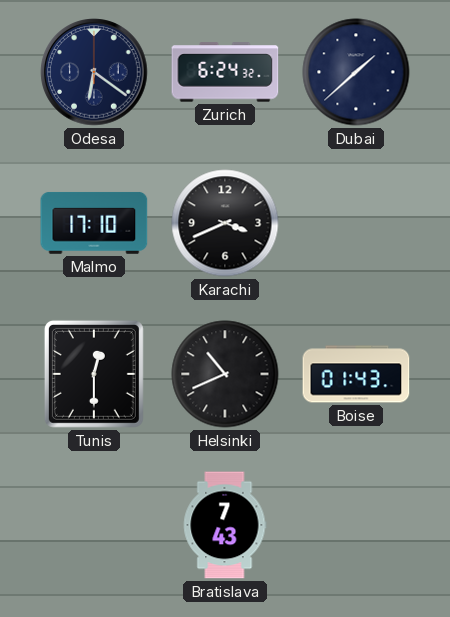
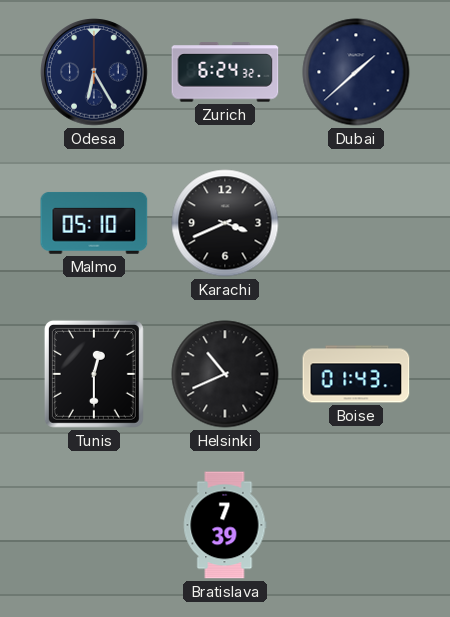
Odesa: 6:21 -> 6:25 (94, 72)
Malmo: 17:10 -> 05:10 (94, 223)
Bratislava: 7:43 -> 7:39 (225, 525)
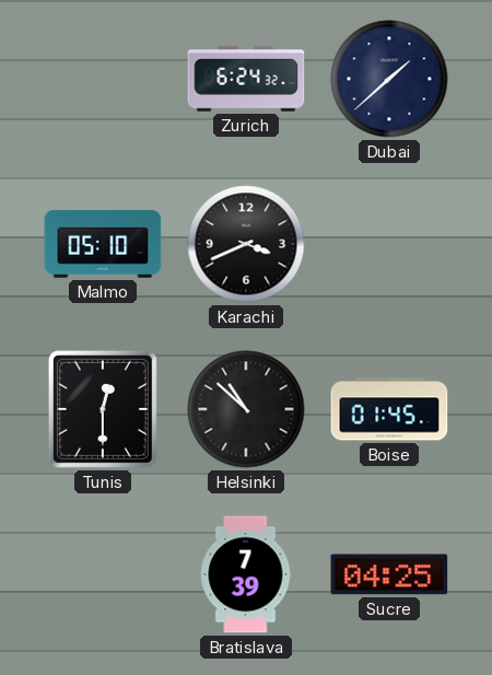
Odesa: 6:25 -> none (94, 72)
Helsinki: 10:41 -> 10:52 (246, 409)
Boise: 01:43 -> 01:45 (389, 409)
Sucre: none -> 04:25 (389, 574)
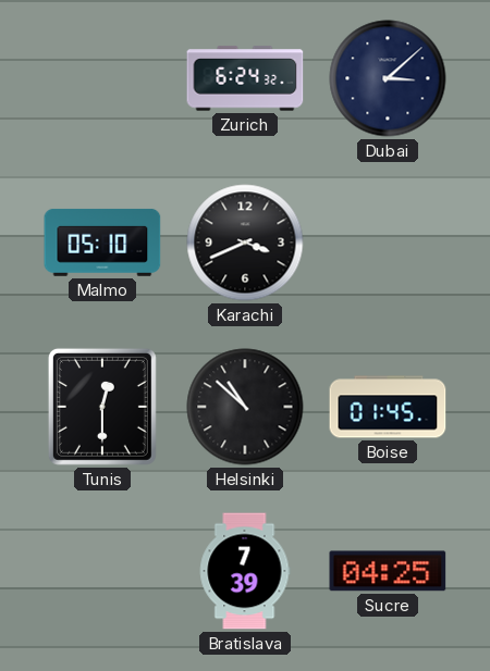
Dubai: 1:38 -> 3:08 (388, 78)
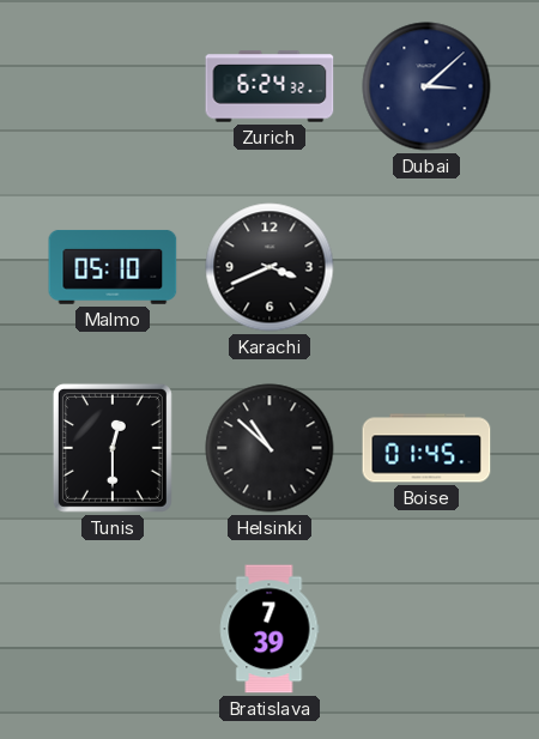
Sucre: 04:25 -> none (388, 571)
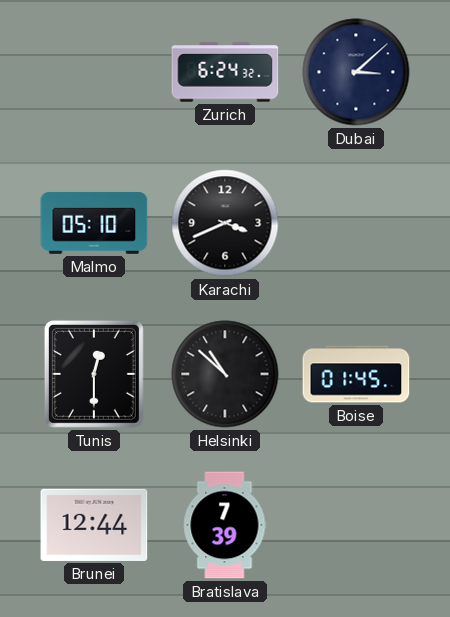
Brunei: none -> 12:44 (94, 525)
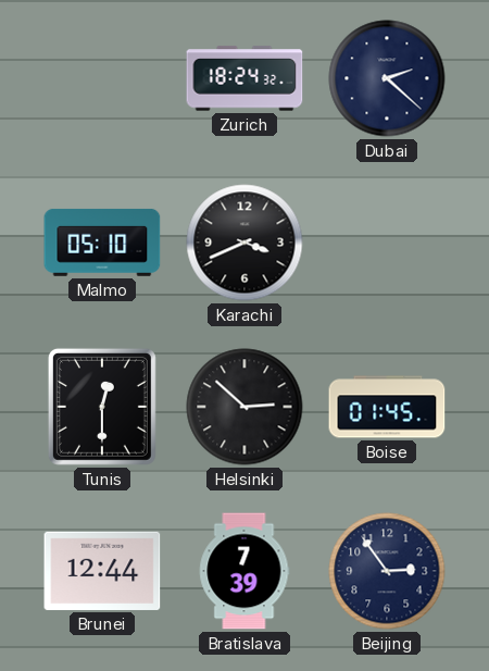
Zurich: 6:24 -> 18:24 (244, 78)
Dubai: 3:08 -> 2:22 (387, 78)
Helsinki: 10:52 -> 2:52 (244, 407)
Beijing: none -> 2:54 (387, 571)
